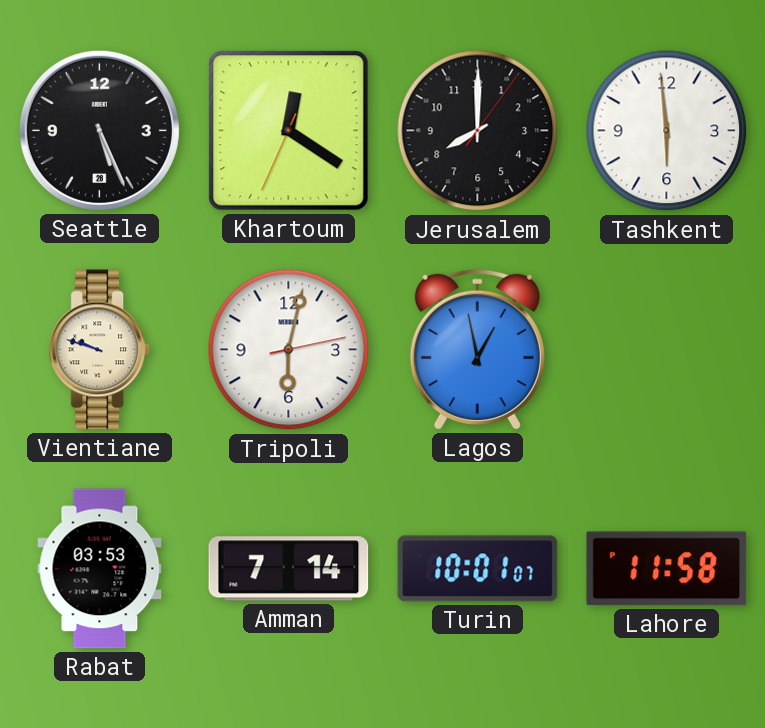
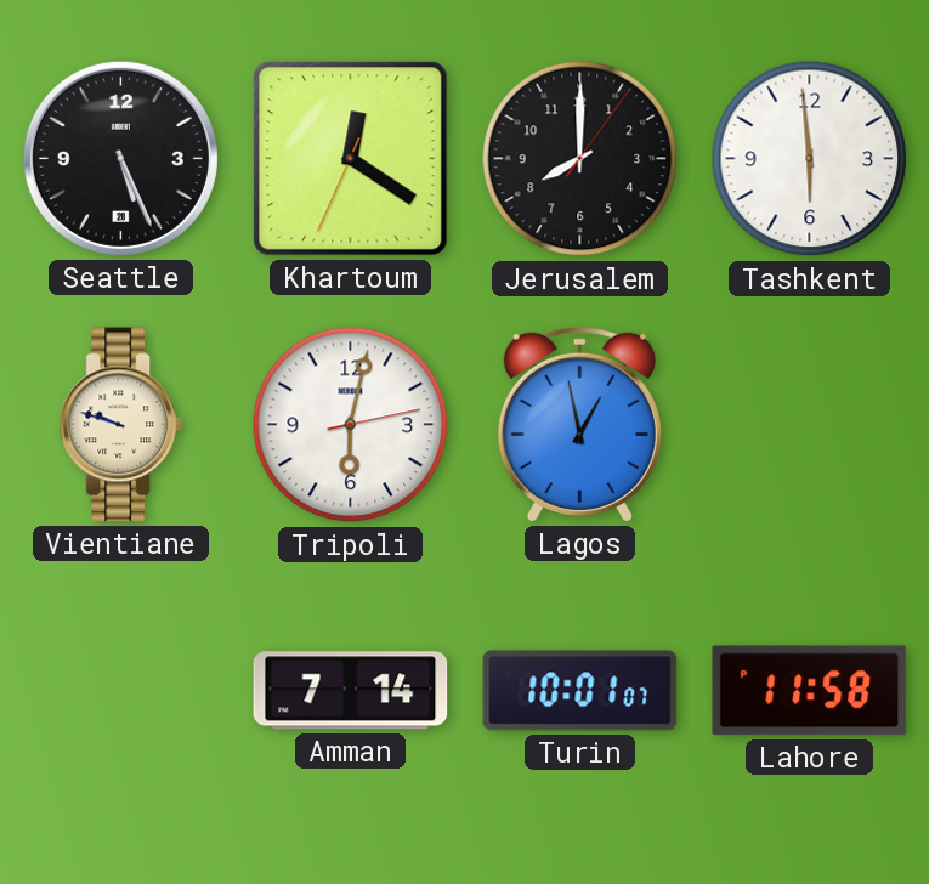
Rabat: 03:53 -> none (100, 569)
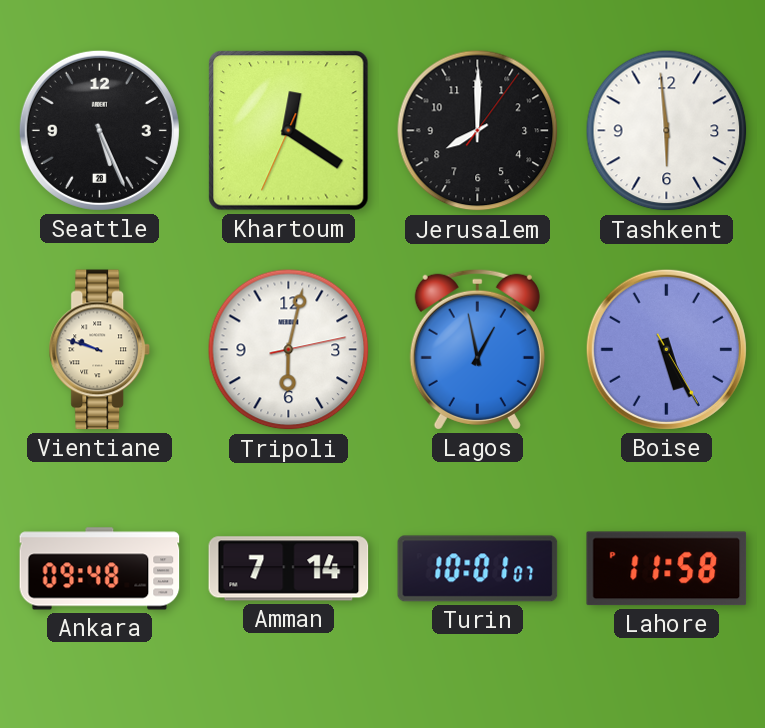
Boise: none -> 5:25 (666, 349)
Ankara: none -> 09:48 (100, 569)
